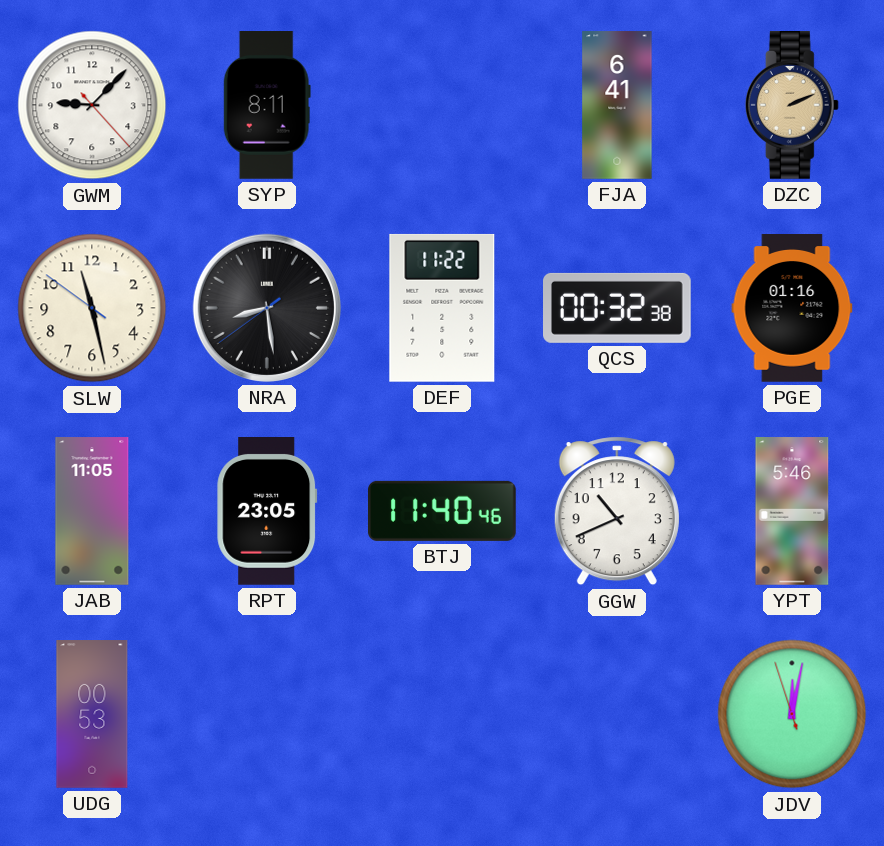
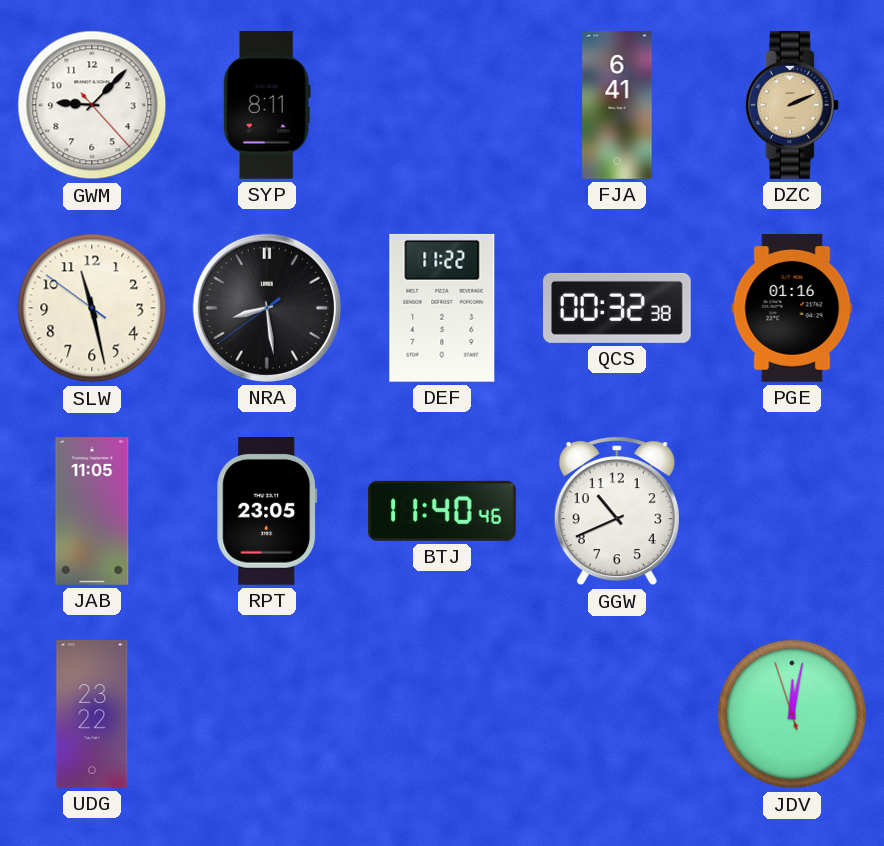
YPT: 5:46 -> none (792, 511)
UDG: 00:53 -> 23:22 (92, 714)
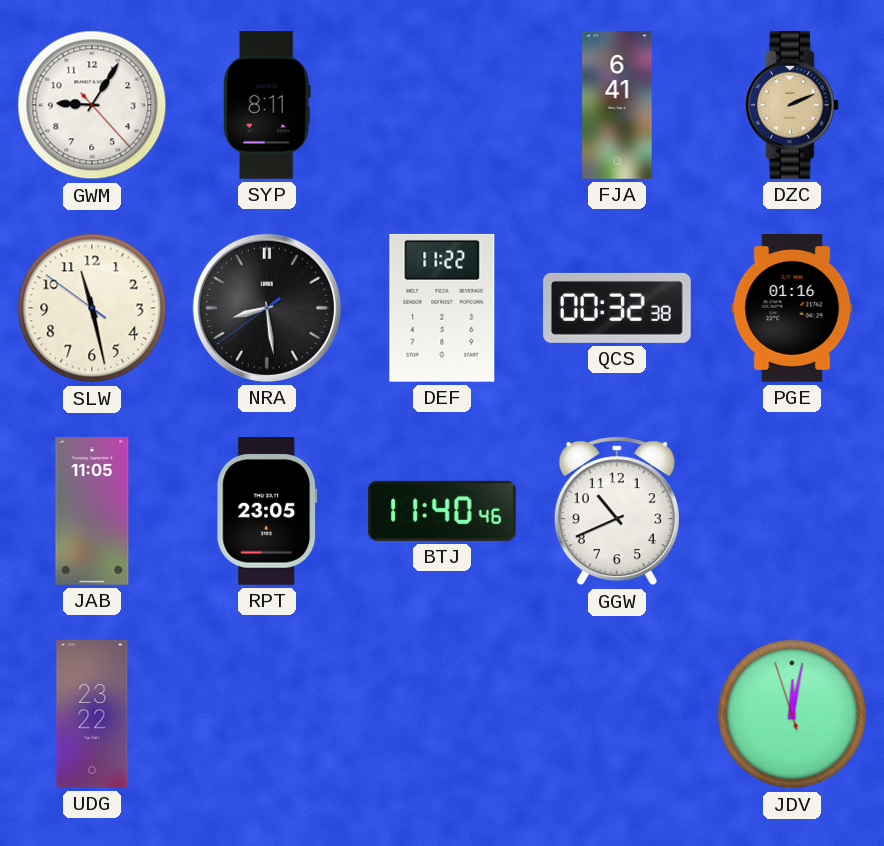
GWM: 9:07 -> 9:05 (92, 105)
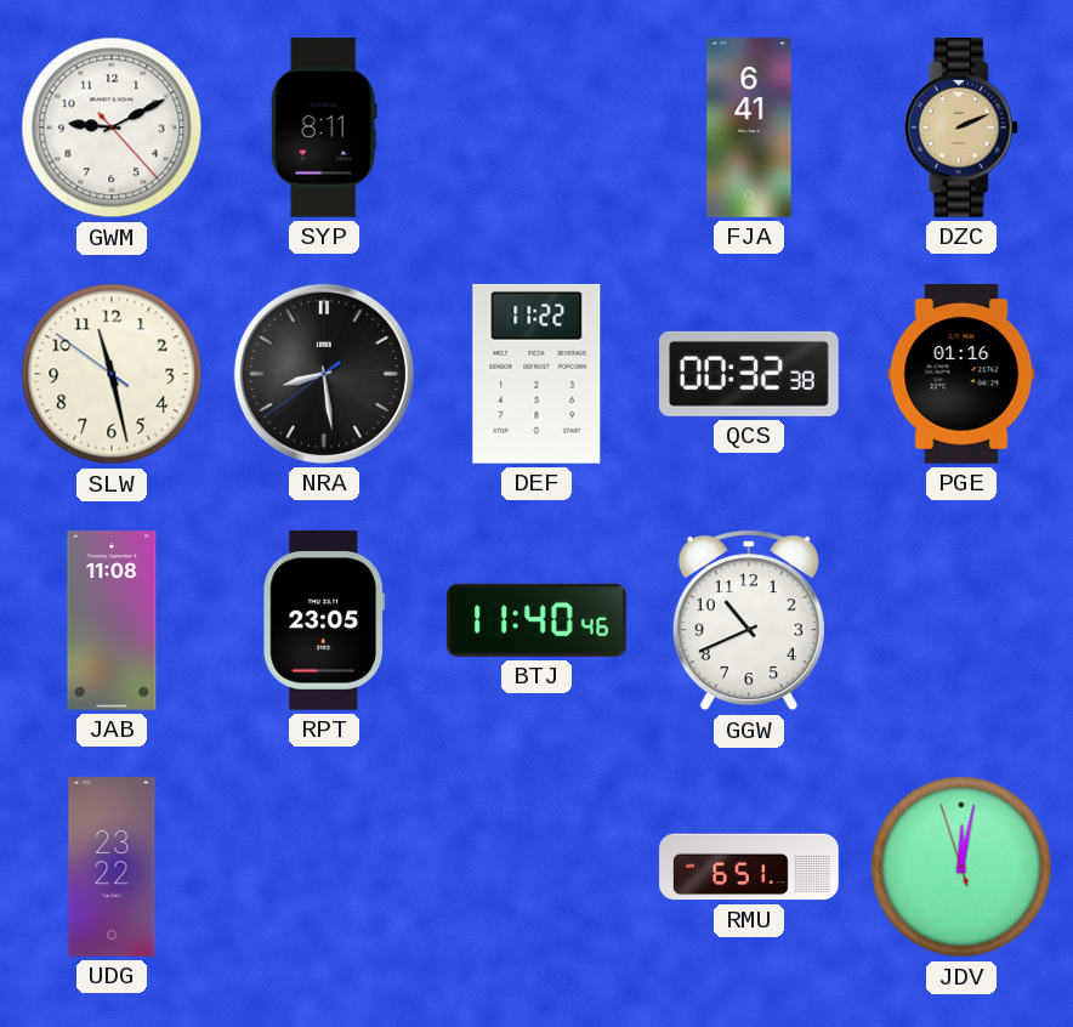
GWM: 9:05 -> 9:10 (112, 127)
JAB: 11:05 -> 11:08 (112, 620)
RMU: none -> 6:51 (749, 867)
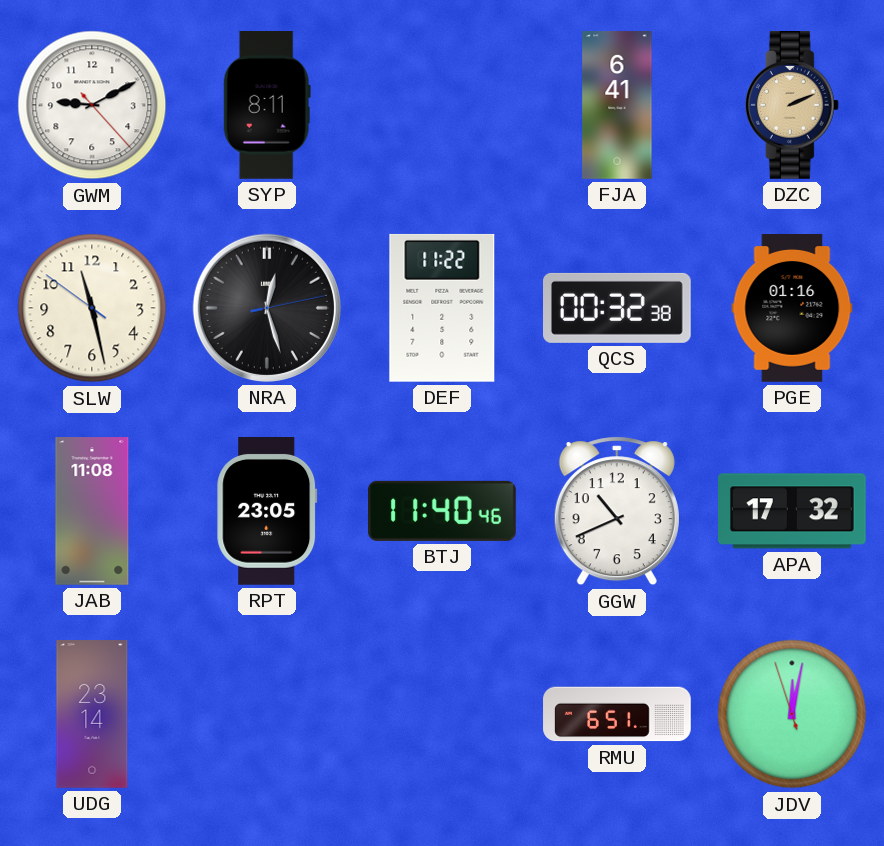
NRA: 8:28 -> 12:27 (267, 308)
APA: none -> 17:32 (793, 511)
UDG: 23:22 -> 23:14 (92, 714)
